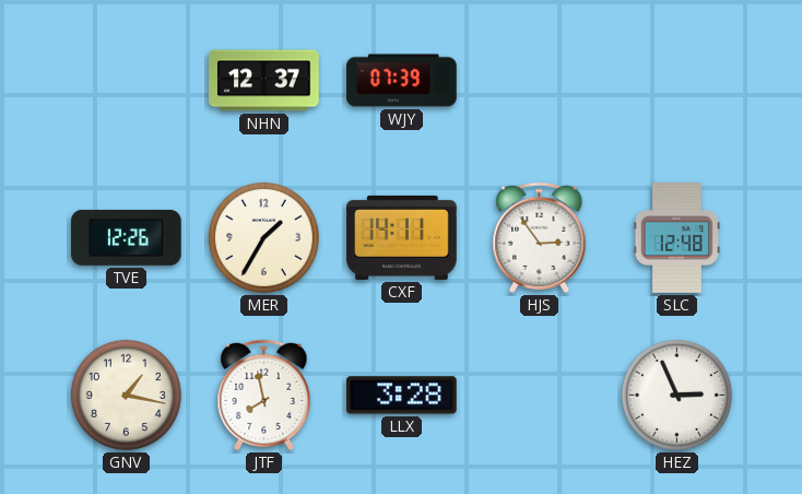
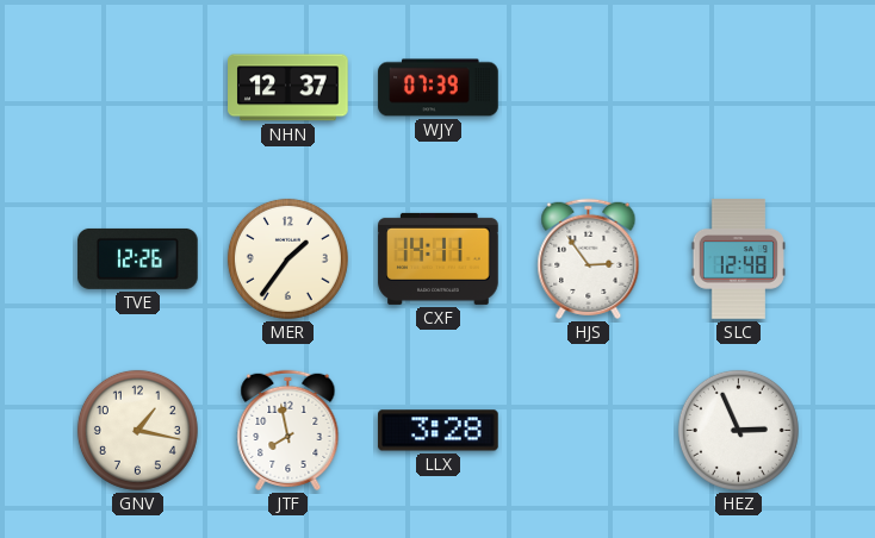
MER: 1:35 -> 1:36 (287, 258)
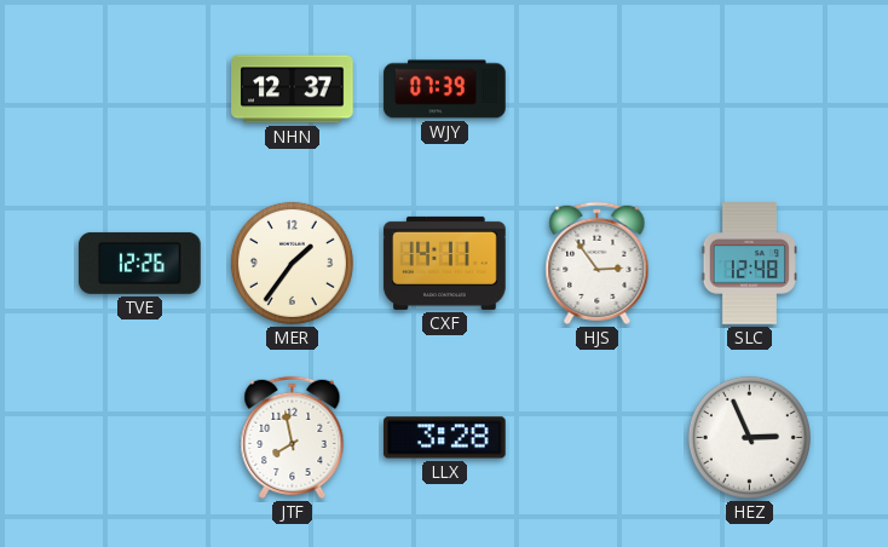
GNV: 1:17 -> none (137, 430)
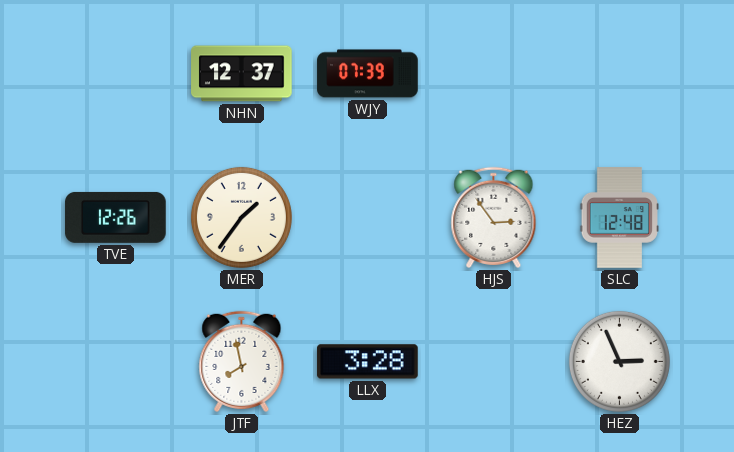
CXF: 14:11 -> none (445, 263)
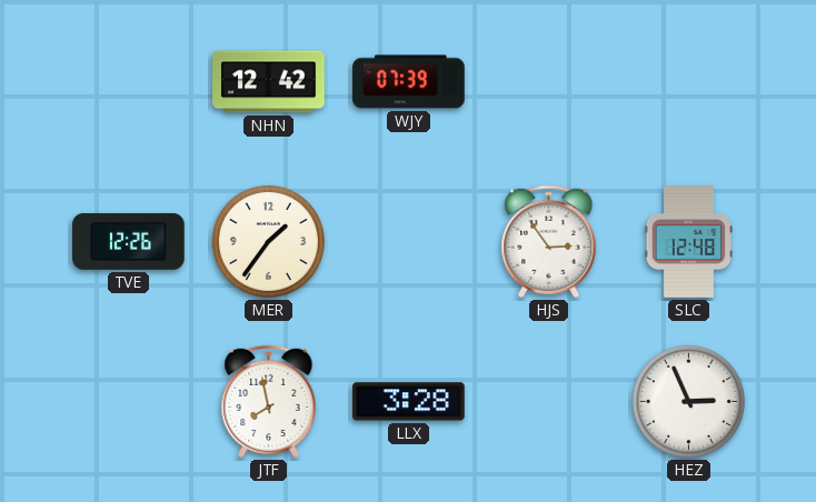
NHN: 12:37 -> 12:42 (269, 82)
